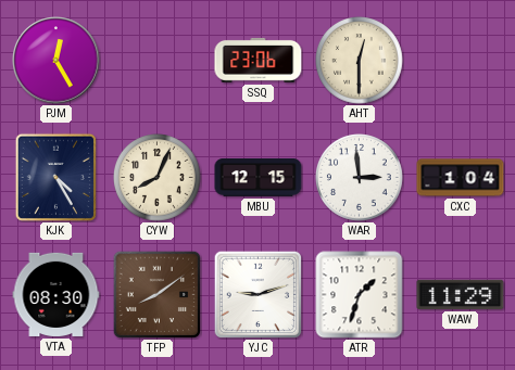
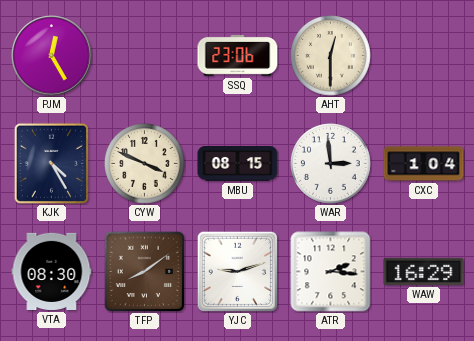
CYW: 8:04 -> 3:49 (145, 164)
MBU: 12:15 -> 08:15 (238, 164)
ATR: 1:33 -> 2:16 (331, 272)
WAW: 11:29 -> 16:29 (424, 271)
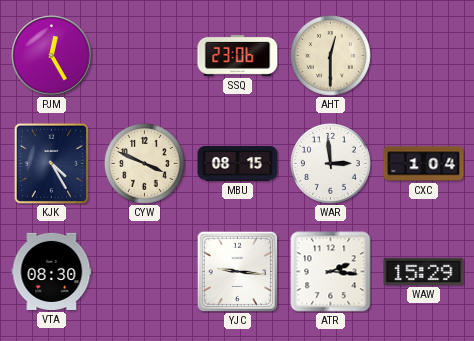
TFP: 8:09 -> none (144, 271)
YJC: 9:12 -> 9:16 (237, 271)
WAW: 16:29 -> 15:29 (424, 271)
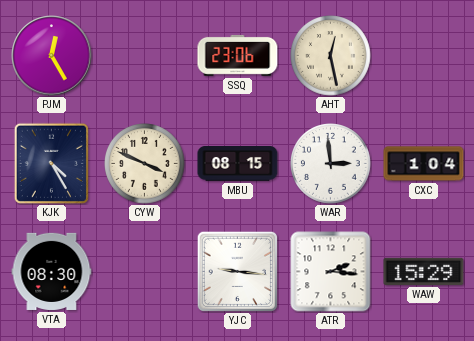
AHT: 12:30 -> 12:28 (331, 56)
